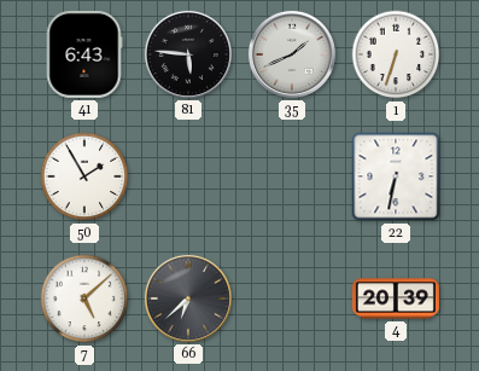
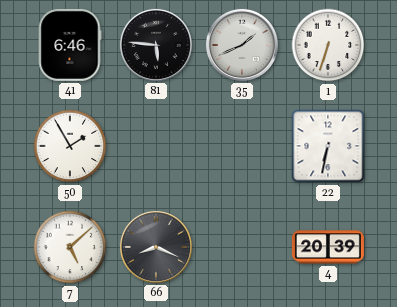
41: 6:43 -> 6:46 (70, 45)
66: 6:38 -> 8:19 (156, 247)
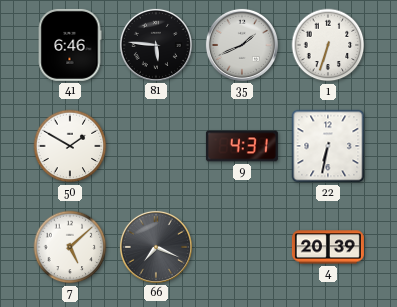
50: 1:55 -> 1:50 (70, 146)
9: none -> 4:31 (242, 146)
66: 8:19 -> 7:19 (156, 247)
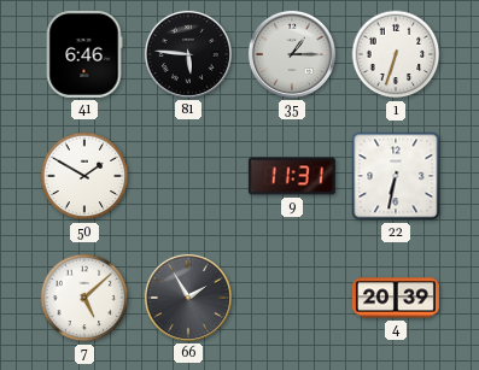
35: 1:41 -> 1:15 (292, 54)
9: 4:31 -> 11:31 (292, 176)
66: 7:19 -> 1:55 (188, 298)
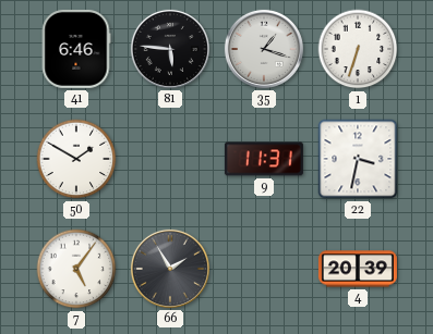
35: 1:15 -> 1:18 (264, 49)
22: 6:32 -> 3:32 (358, 159)
7: 5:08 -> 5:06 (76, 269)
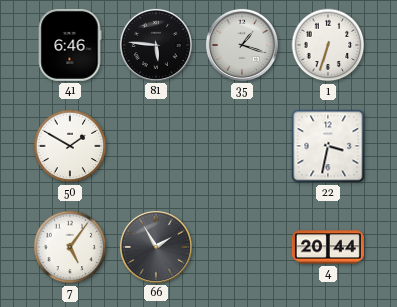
9: 11:31 -> none (264, 159)
4: 20:39 -> 20:44 (328, 247)
